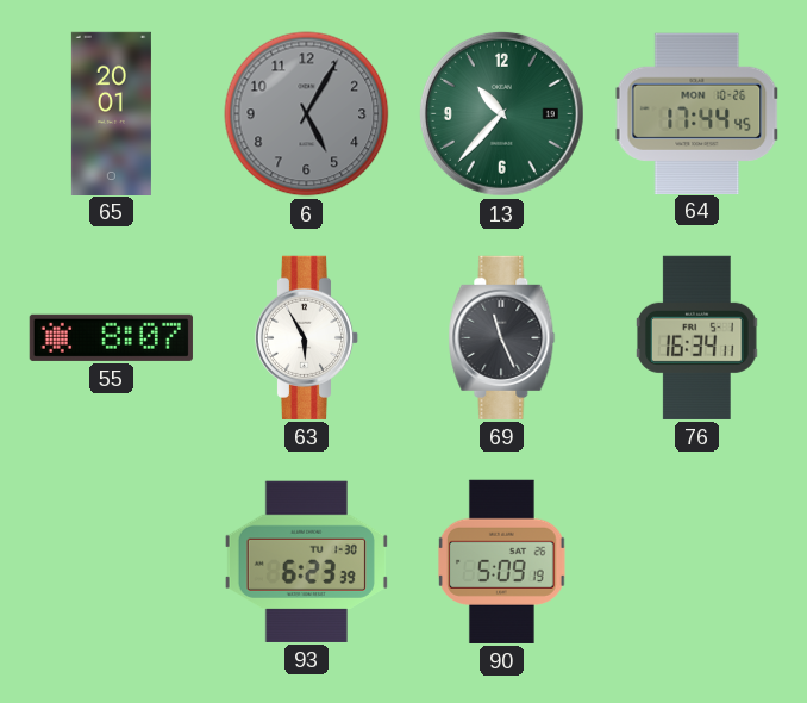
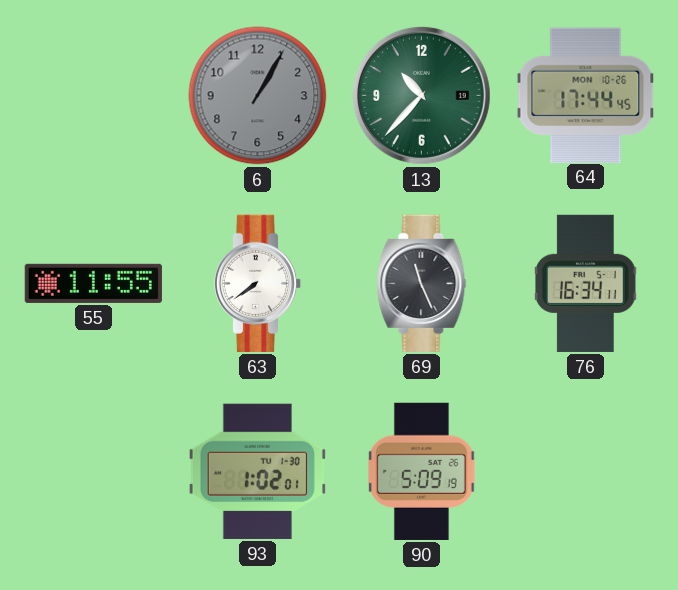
65: 20:01 -> none (111, 113)
6: 5:05 -> 1:05 (258, 96)
55: 8:07 -> 11:55 (93, 283)
63: 5:55 -> 7:39 (258, 283)
93: 6:23 -> 1:02 (257, 471)
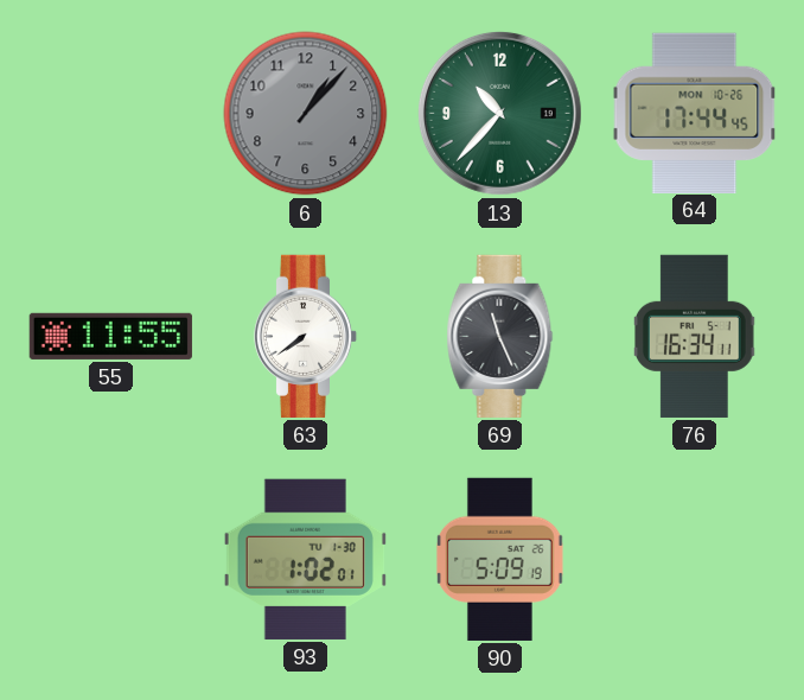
6: 1:05 -> 1:07 (306, 114)
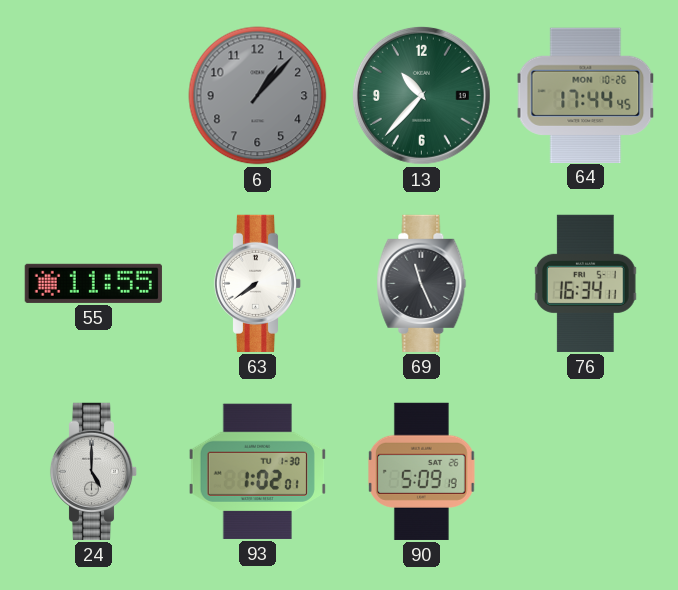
24: none -> 5:00 (94, 471)
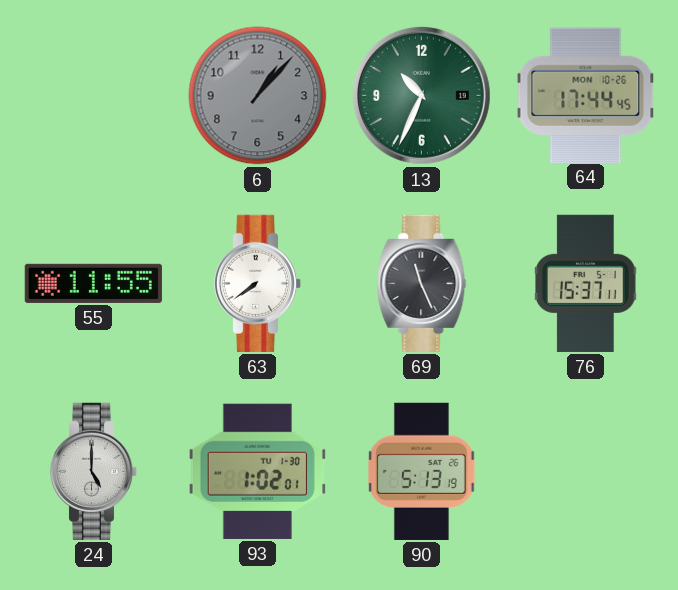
13: 10:37 -> 10:34 (421, 95)
76: 16:34 -> 15:37 (585, 283)
90: 5:09 -> 5:13 (421, 471)
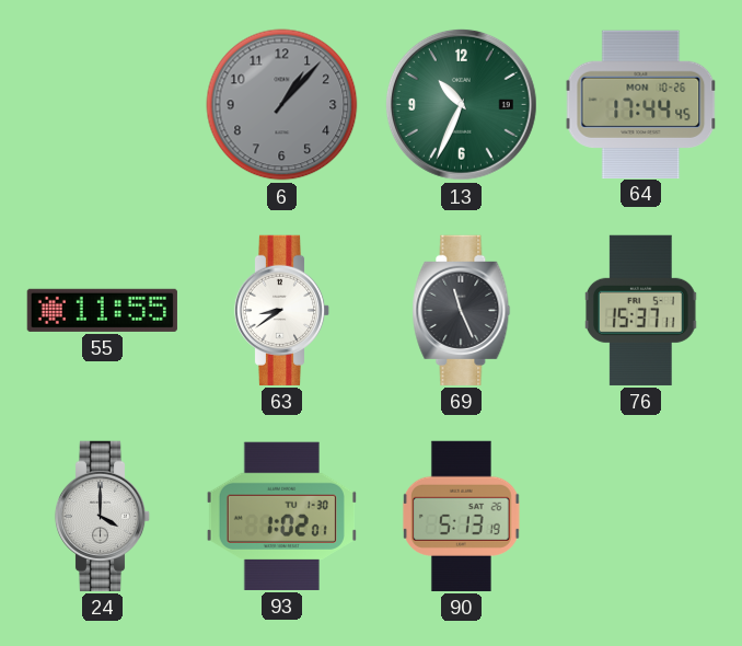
63: 7:39 -> 8:39 (282, 310)
24: 5:00 -> 4:00 (103, 516)
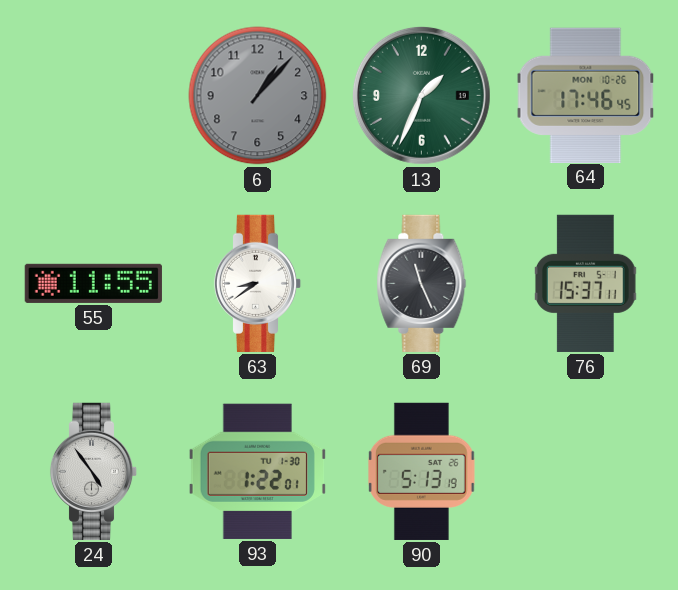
13: 10:34 -> 1:34 (421, 95)
64: 17:44 -> 17:46 (586, 95)
24: 4:00 -> 4:54 (94, 471)
93: 1:02 -> 1:22 (257, 471)
